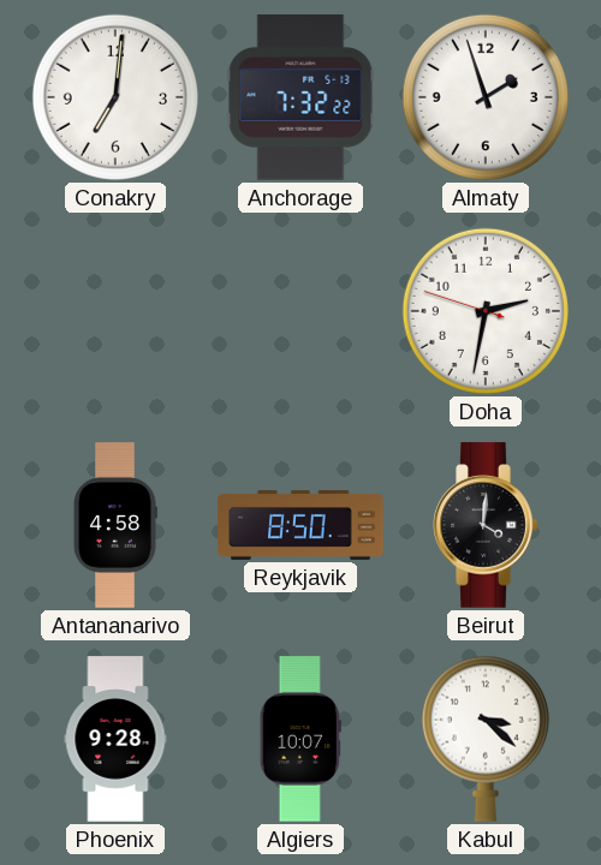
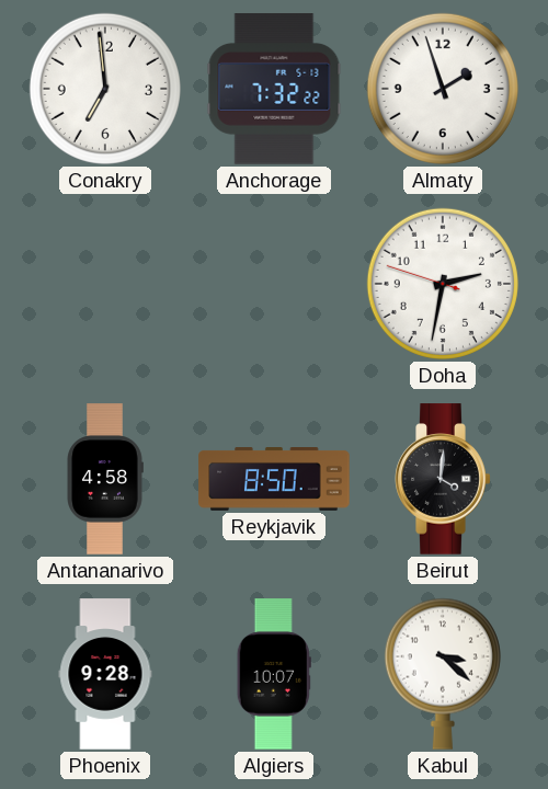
Conakry: 7:01 -> 6:59 (105, 89)
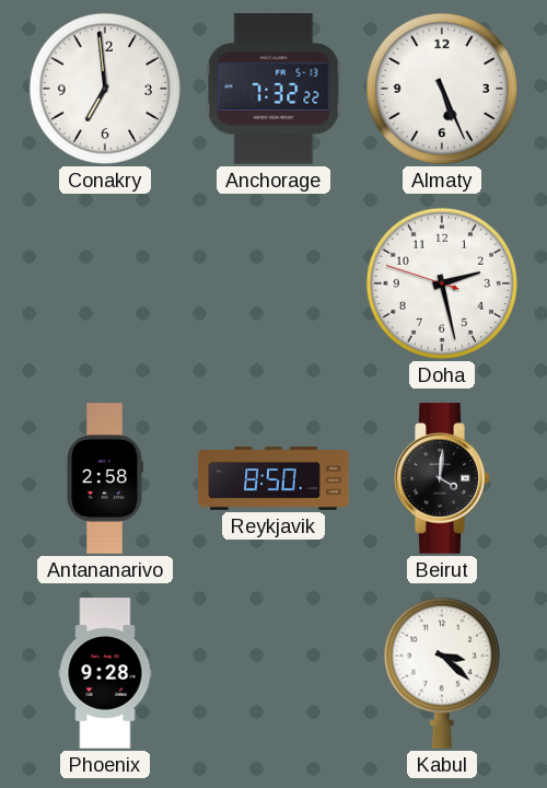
Almaty: 1:57 -> 5:26 (442, 89)
Doha: 2:31 -> 2:27 (442, 283)
Antananarivo: 4:58 -> 2:58 (105, 478)
Algiers: 10:07 -> none (274, 674)
